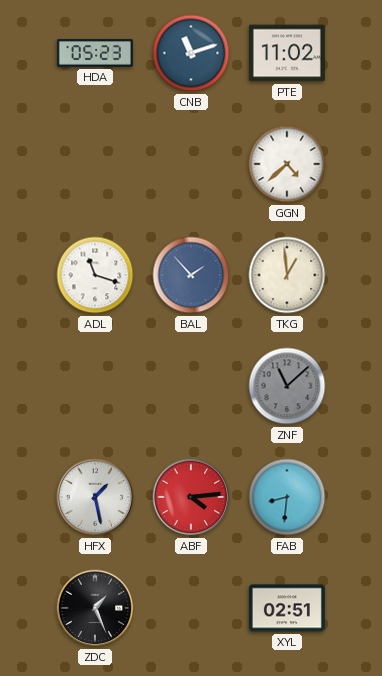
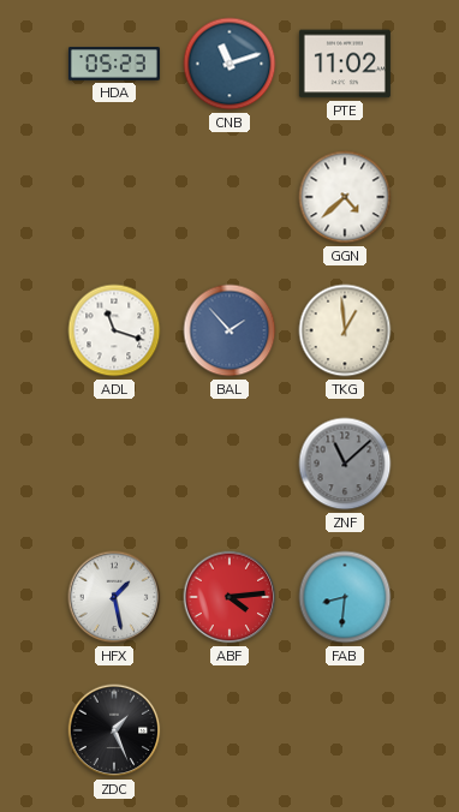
XYL: 02:51 -> none (287, 608)
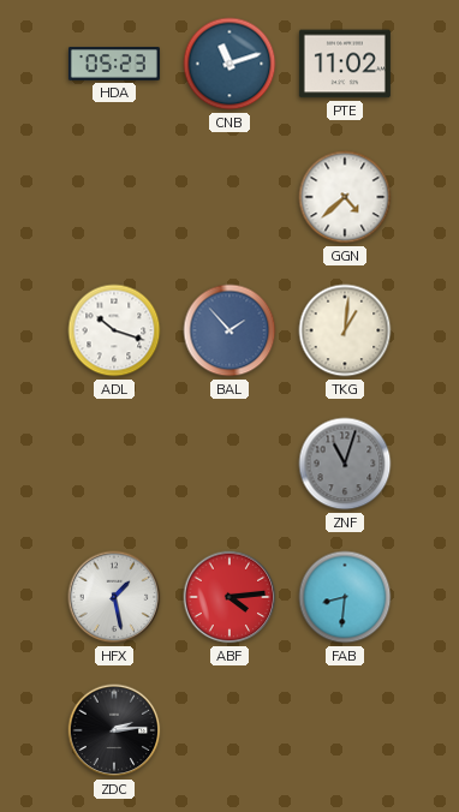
ADL: 11:18 -> 10:18 (114, 330)
TKG: 12:59 -> 1:01 (345, 330)
ZNF: 11:08 -> 11:03 (345, 464)
ZDC: 1:26 -> 2:14 (114, 730)
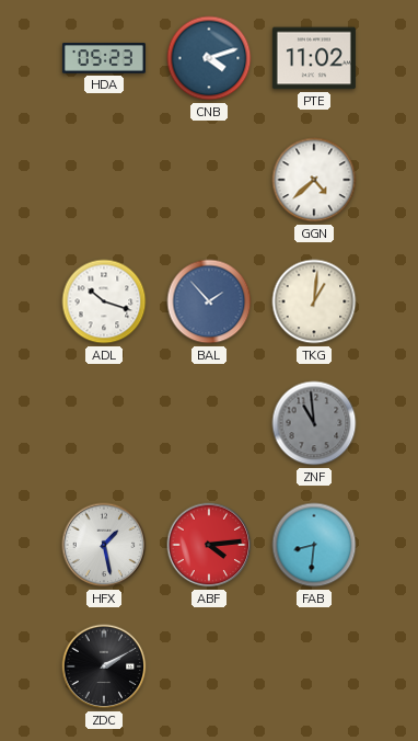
CNB: 11:12 -> 4:12 (209, 58)
ZNF: 11:03 -> 10:59 (314, 423)
ZDC: 2:14 -> 2:10 (104, 666)
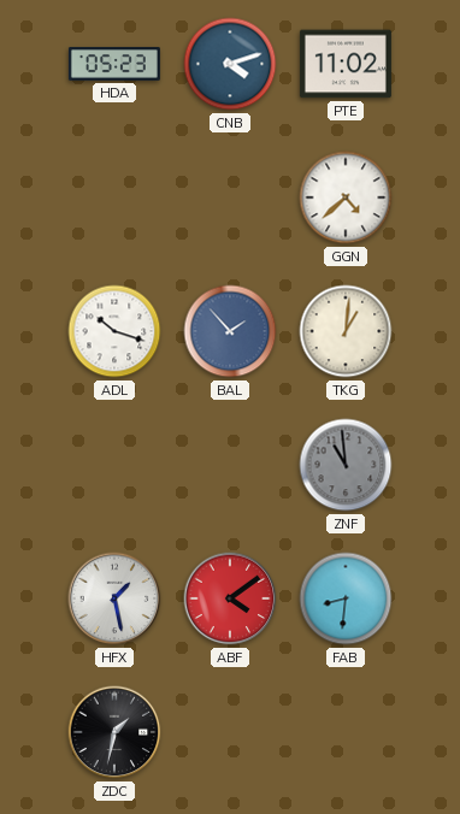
ABF: 4:14 -> 4:09 (230, 598)
ZDC: 2:10 -> 1:32 (114, 732)
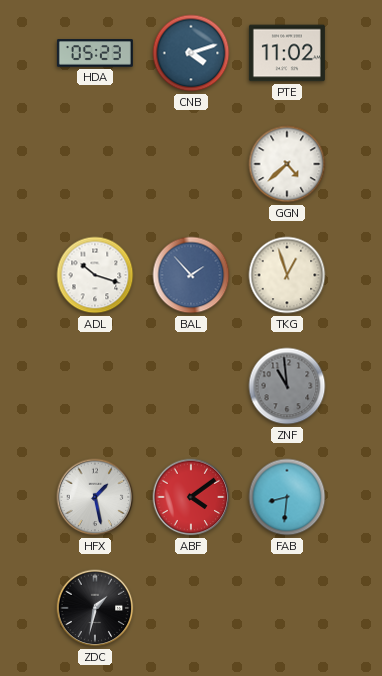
TKG: 1:01 -> 12:57 (287, 275)
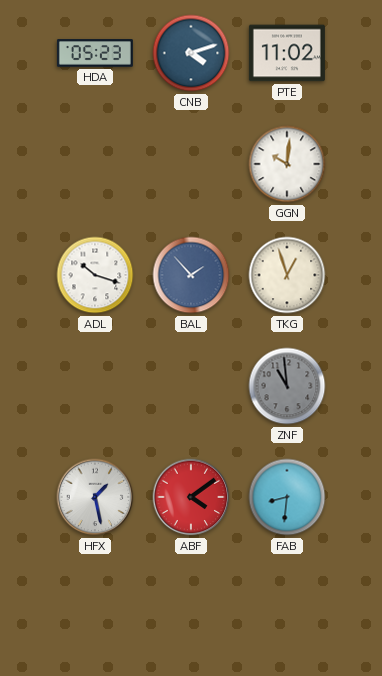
GGN: 4:38 -> 10:01 (287, 164)
ZDC: 1:32 -> none (95, 608)
